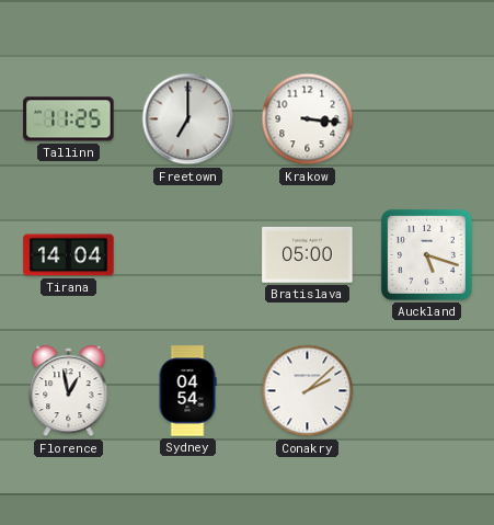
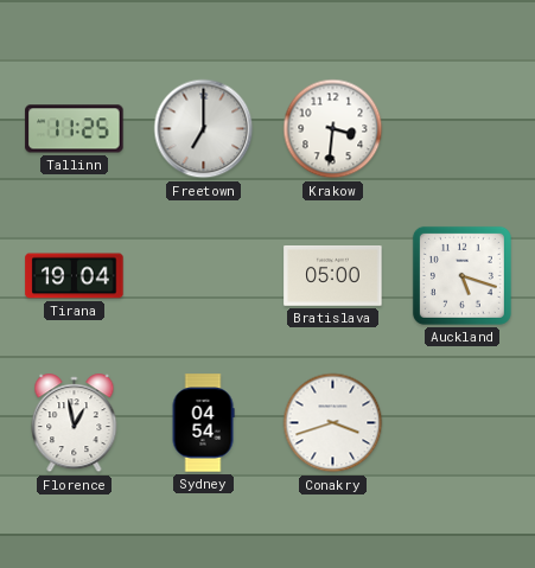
Krakow: 3:16 -> 3:31 (333, 129)
Tirana: 14:04 -> 19:04 (75, 276)
Conakry: 2:08 -> 3:42 (333, 423)
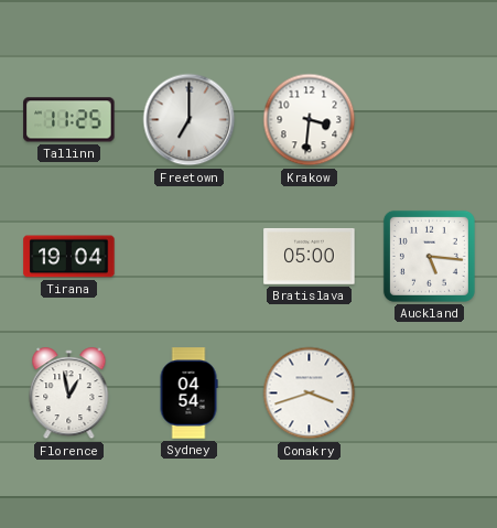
Auckland: 5:18 -> 5:16 (429, 256)
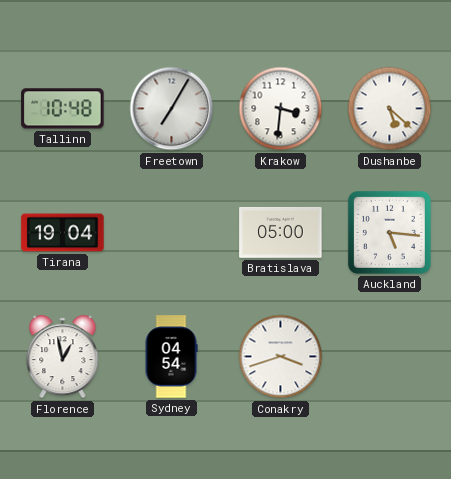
Tallinn: 11:25 -> 10:48 (63, 109)
Freetown: 7:00 -> 7:05 (172, 109)
Dushanbe: none -> 5:22 (390, 109)
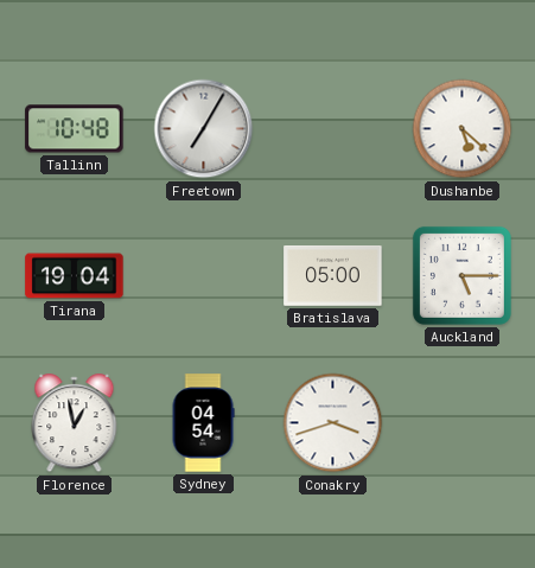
Krakow: 3:31 -> none (281, 109)
Auckland: 5:16 -> 5:15 (461, 275)
